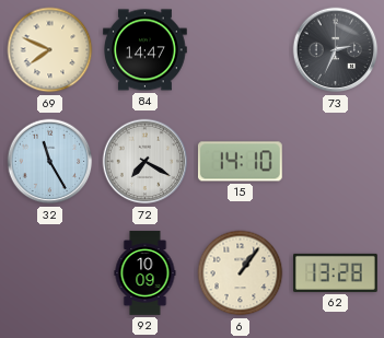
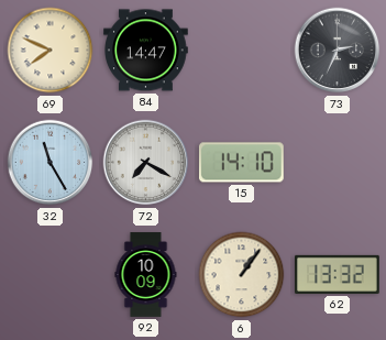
62: 13:28 -> 13:32 (338, 274)
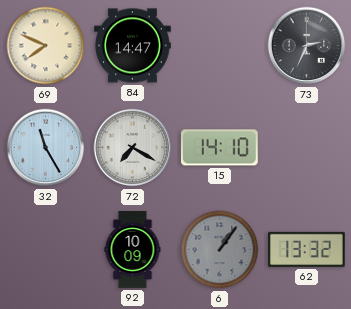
6 dial: cream -> grey (220, 250)
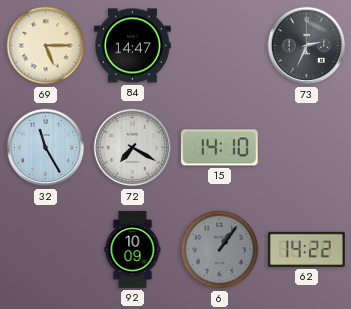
69: 7:49 -> 5:15 (46, 46)
62: 13:32 -> 14:22 (307, 249)
